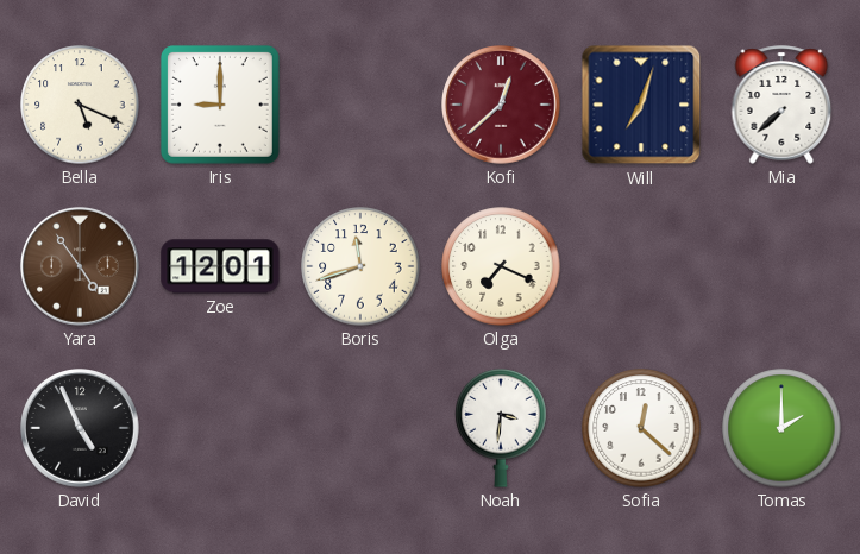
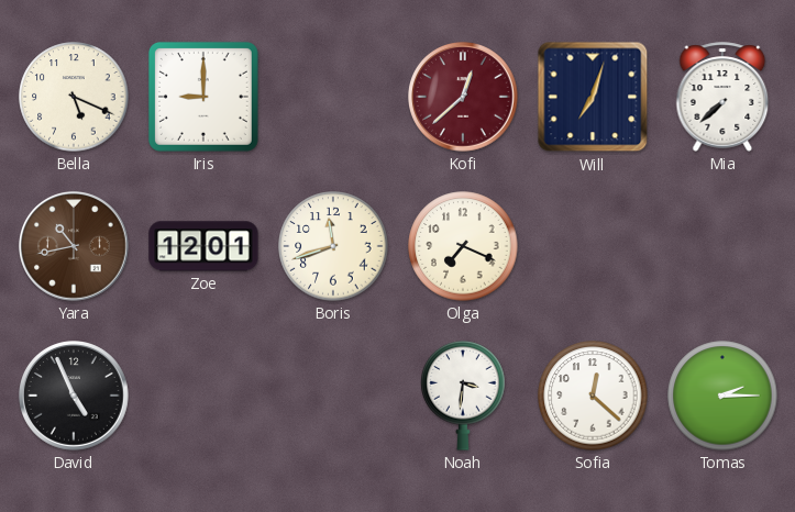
Yara: 4:54 -> 10:43 (74, 246)
Tomas: 2:00 -> 2:15 (722, 396)
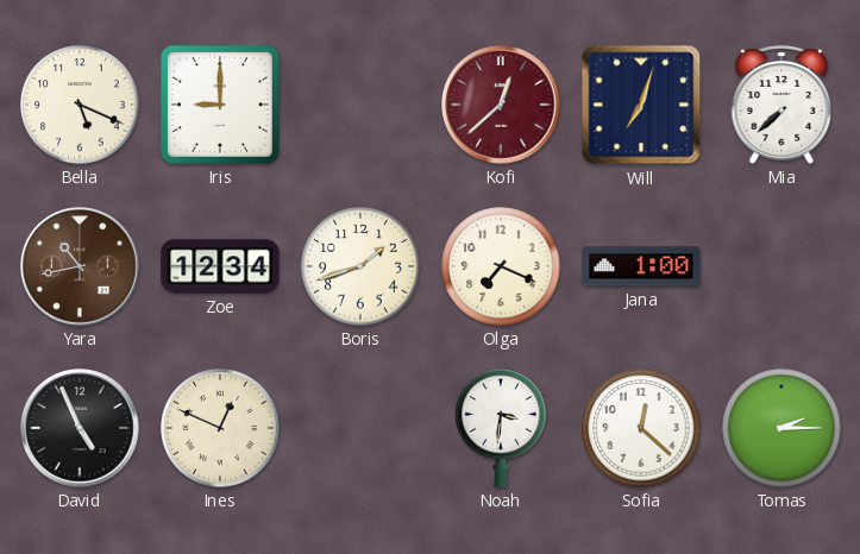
Zoe: 12:01 -> 12:34 (220, 266)
Boris: 11:42 -> 1:42 (360, 266)
Jana: none -> 1:00 (641, 266)
Ines: none -> 12:49 (220, 428)
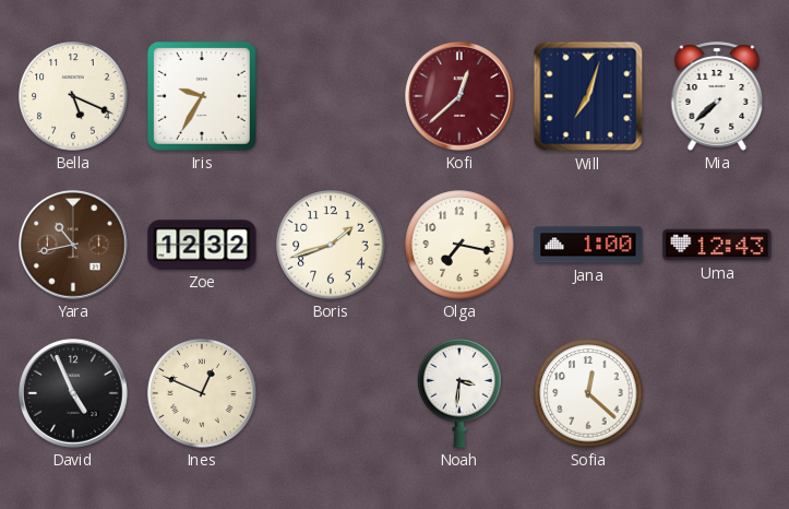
Iris: 9:00 -> 9:35 (202, 96)
Zoe: 12:34 -> 12:32 (202, 245)
Olga: 7:19 -> 7:17 (459, 245)
Uma: none -> 12:43 (717, 245)
Tomas: 2:15 -> none (781, 428)
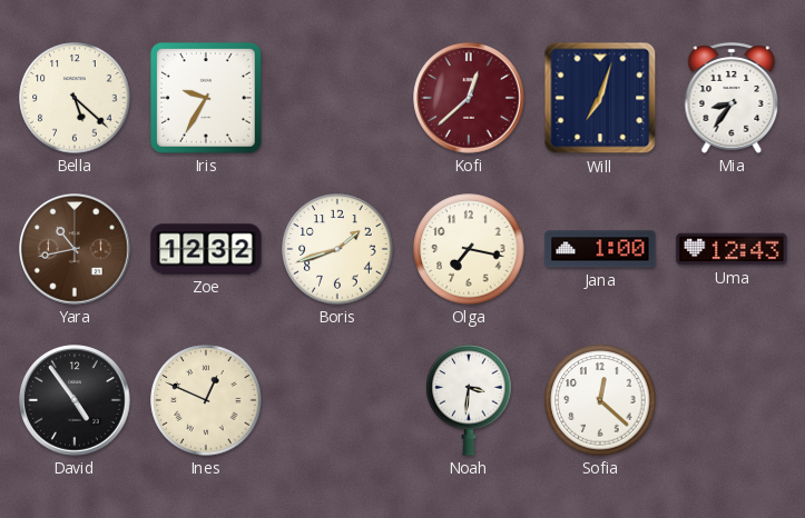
Bella: 5:19 -> 5:22 (75, 98)
Mia: 7:38 -> 8:36 (732, 98)
David: 4:56 -> 4:54 (75, 400)
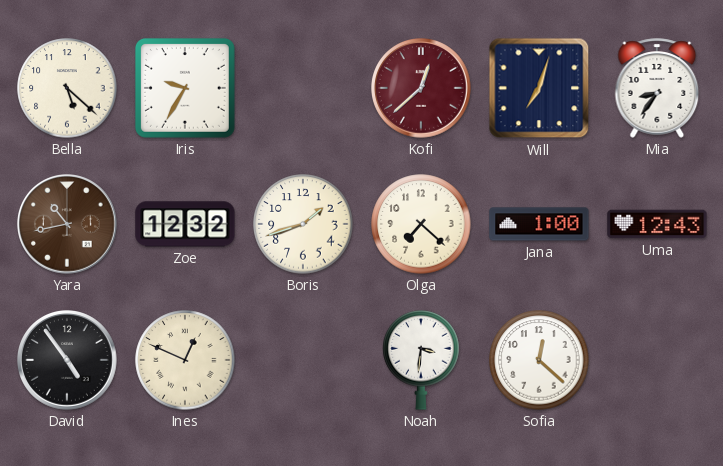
Olga: 7:17 -> 7:22 (421, 224)
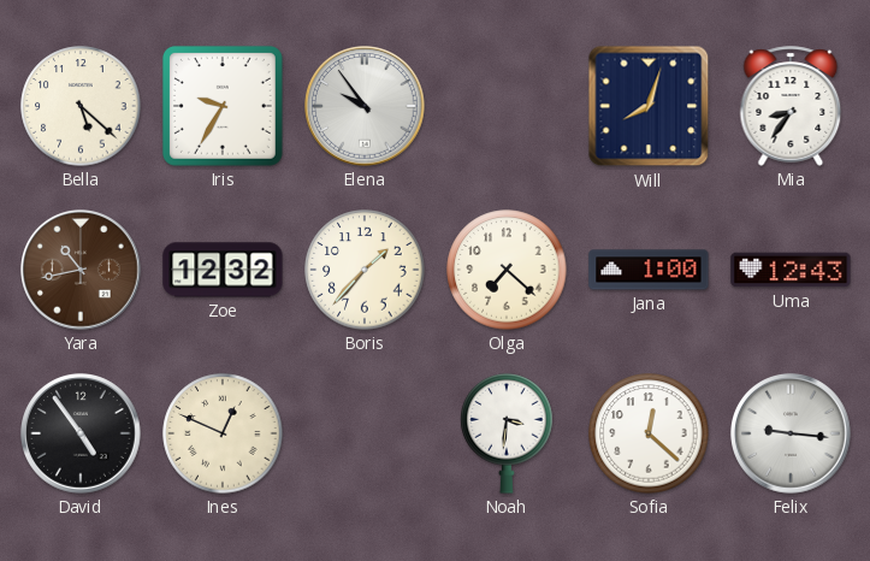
Elena: none -> 9:54 (365, 106)
Kofi: 12:38 -> none (421, 88)
Will: 7:03 -> 8:03 (649, 106)
Boris: 1:42 -> 1:37 (365, 270)
Felix: none -> 9:16 (791, 433)
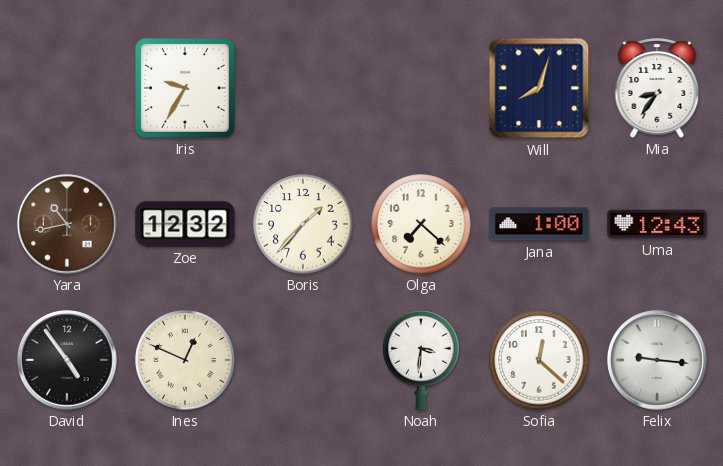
Bella: 5:22 -> none (81, 106)
Elena: 9:54 -> none (365, 106)
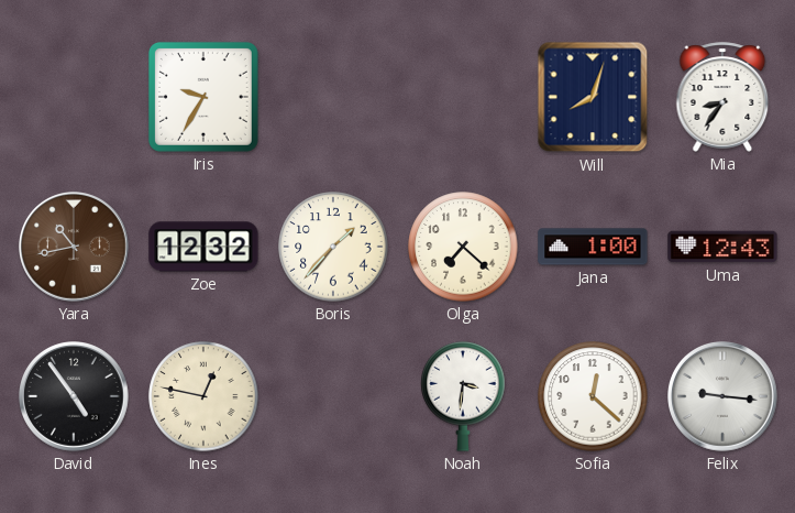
Ines: 12:49 -> 12:47 (203, 396)
